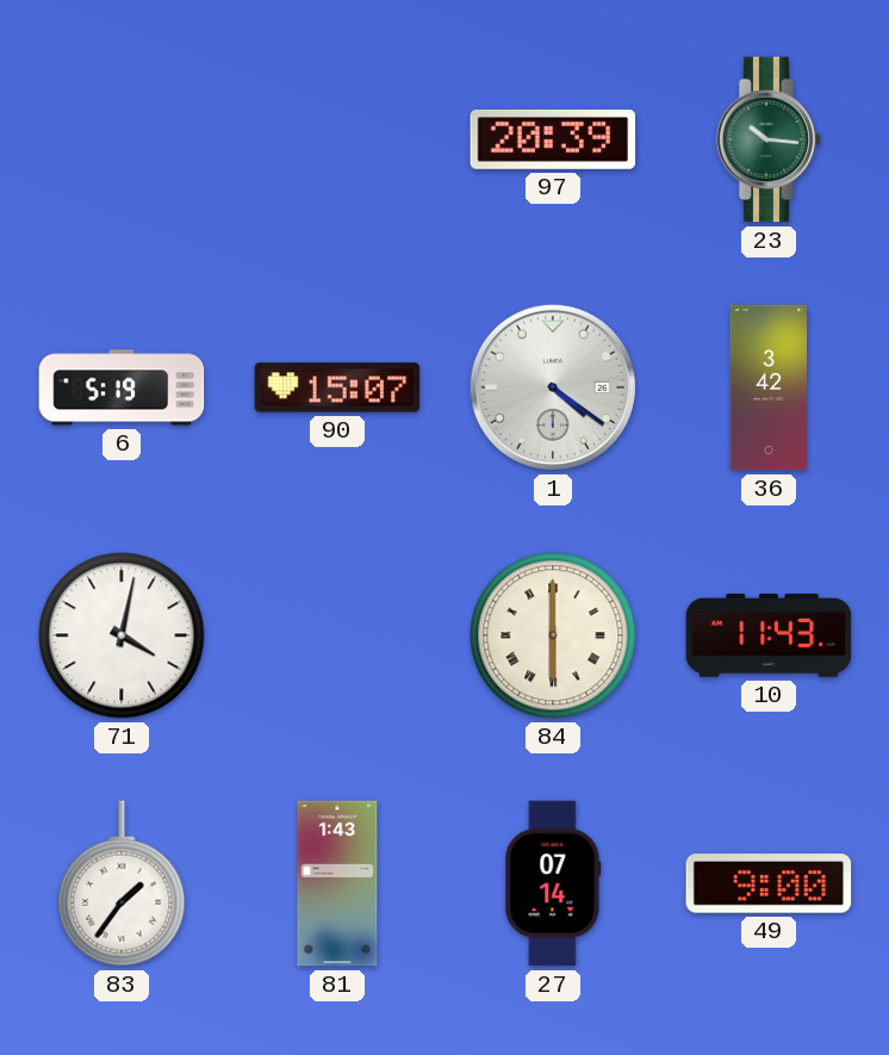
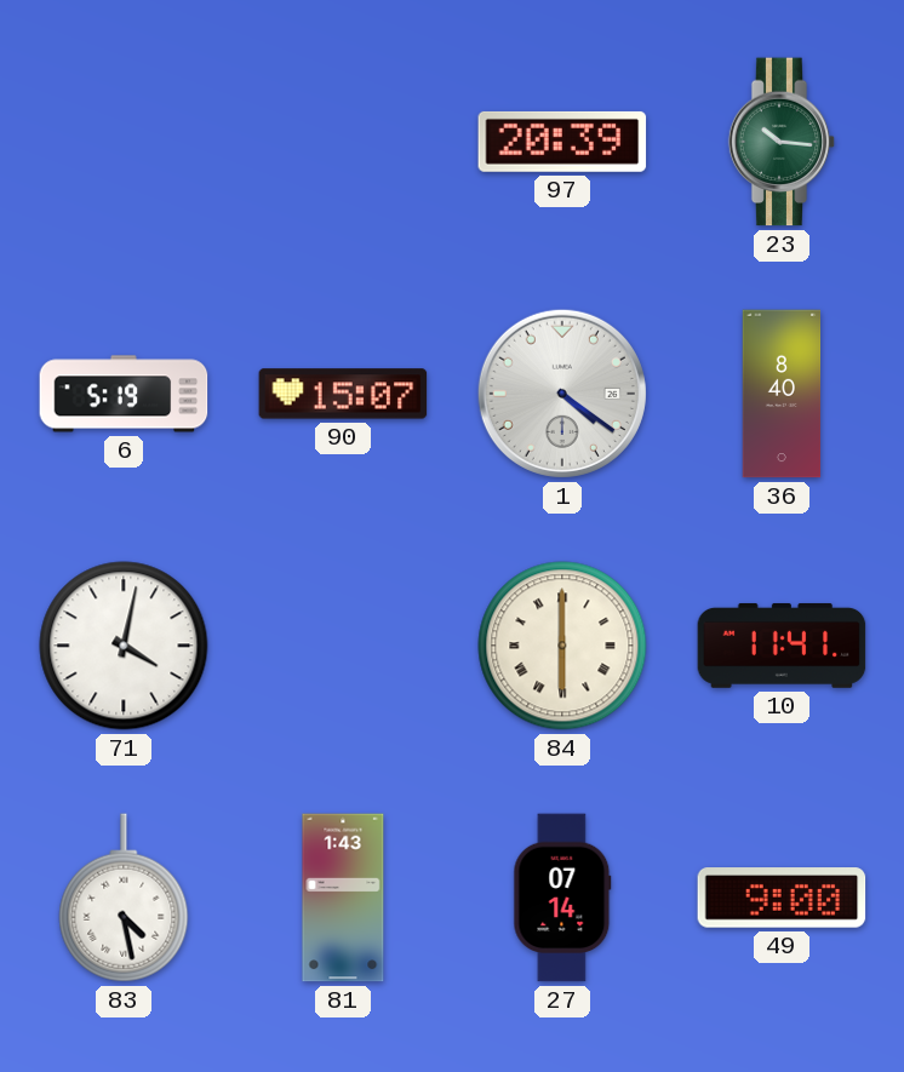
36: 3:42 -> 8:40 (782, 394)
10: 11:43 -> 11:41 (782, 646)
83: 1:36 -> 4:28 (124, 898)
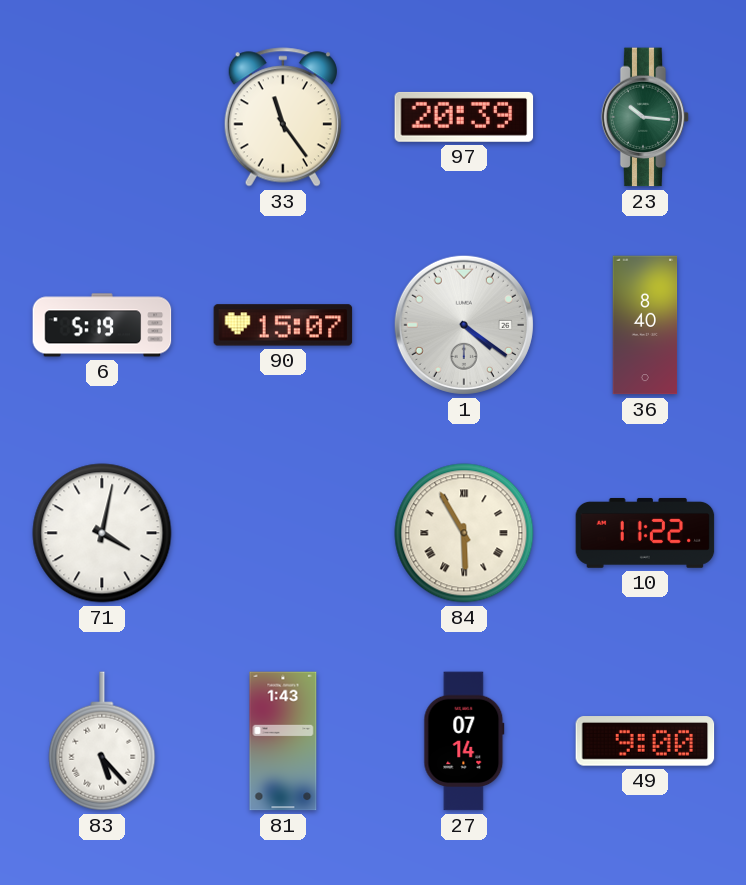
33: none -> 11:24 (283, 117)
84: 6:00 -> 5:55 (464, 533)
10: 11:41 -> 11:22 (645, 533)
83: 4:28 -> 5:23 (102, 741)
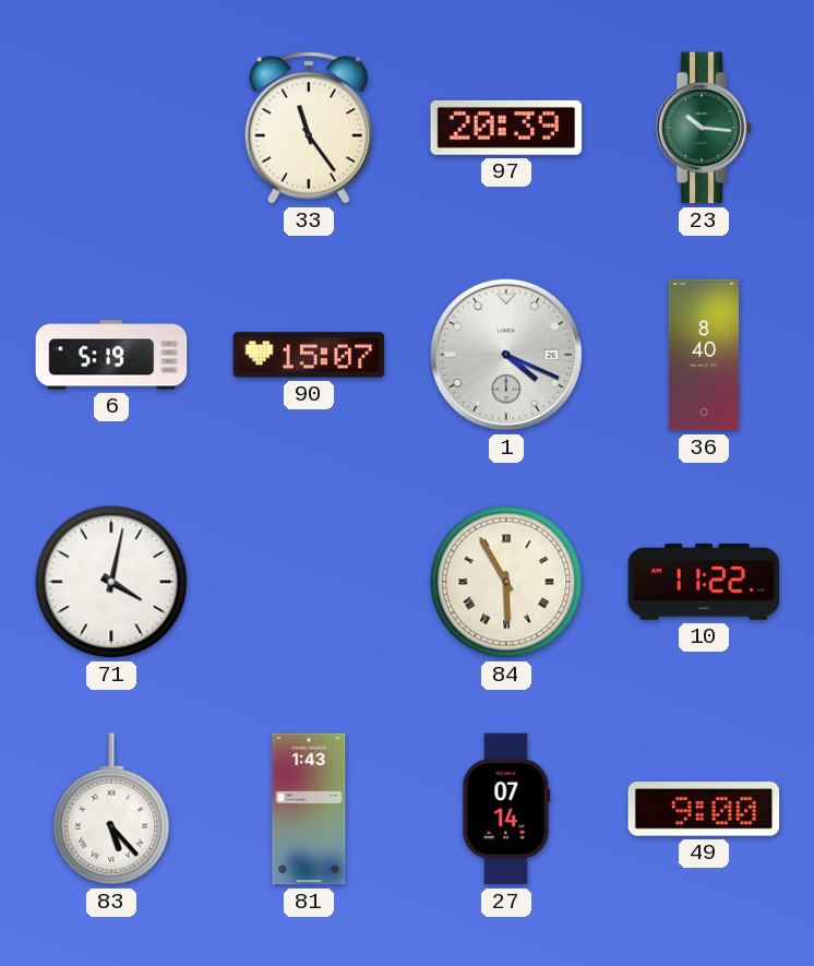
1: 4:21 -> 4:19 (506, 355)
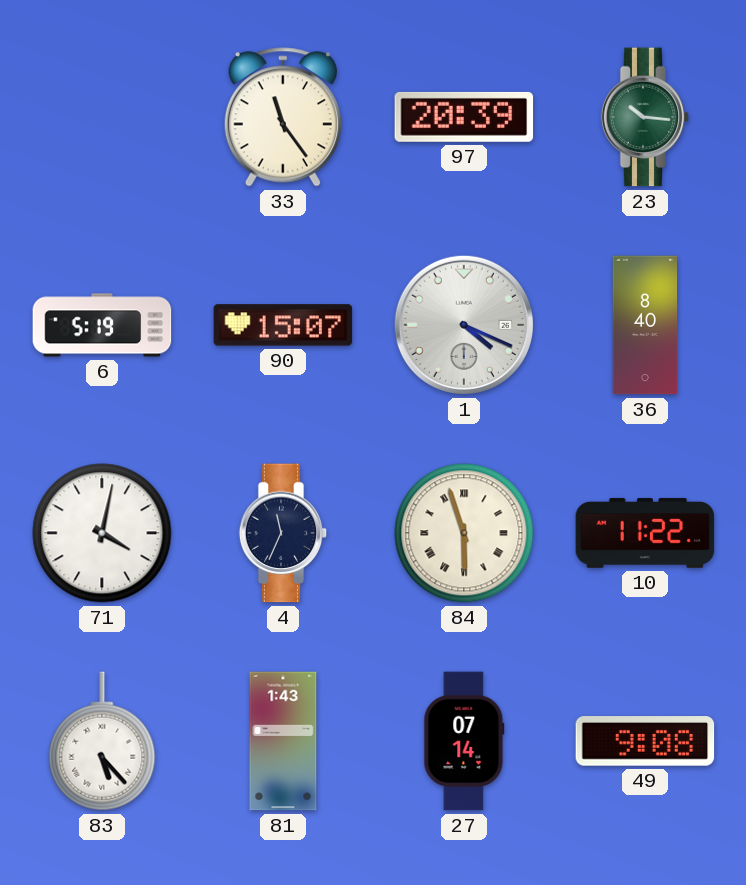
4: none -> 11:34 (283, 533)
84: 5:55 -> 5:57 (464, 533)
49: 9:00 -> 9:08 (645, 741)
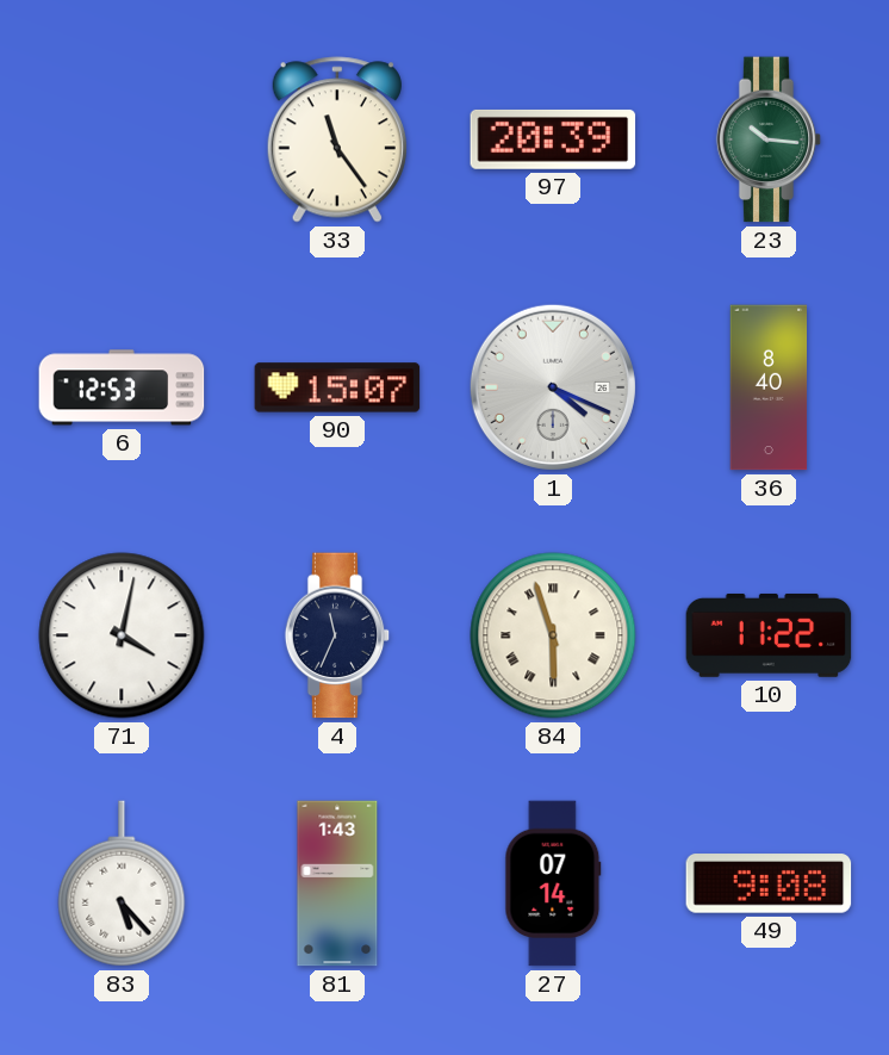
6: 5:19 -> 12:53 (122, 387)
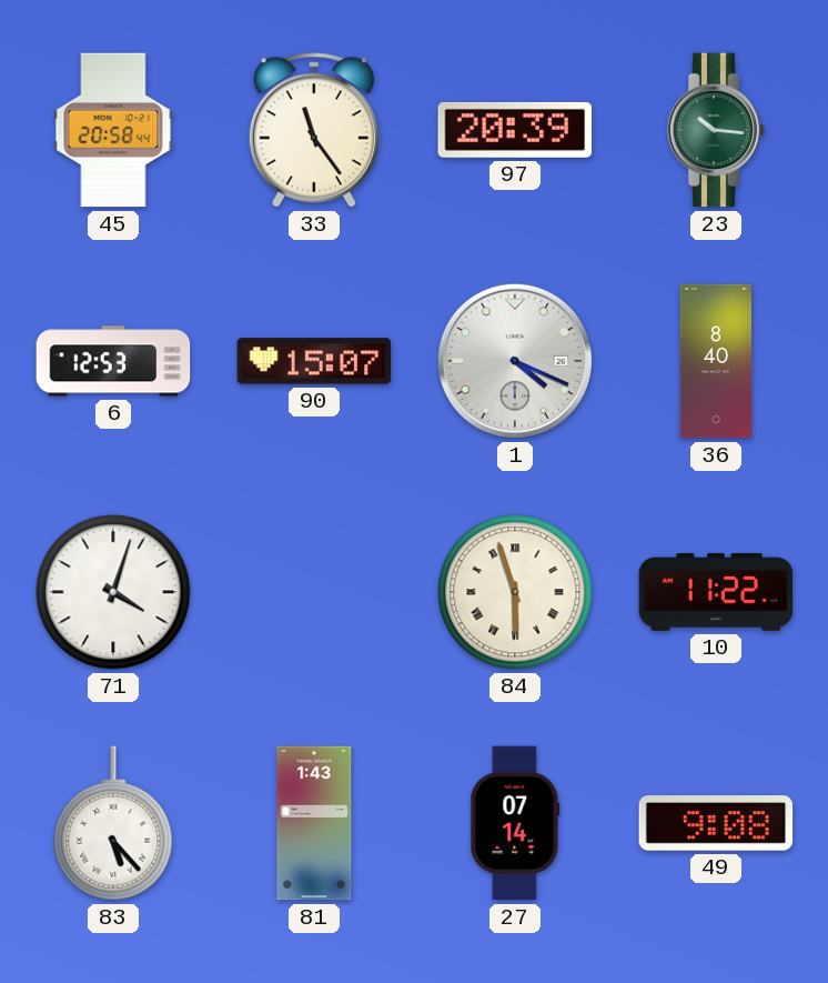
45: none -> 20:58 (113, 130)
71: 4:02 -> 4:03 (113, 592)
4: 11:34 -> none (337, 635)
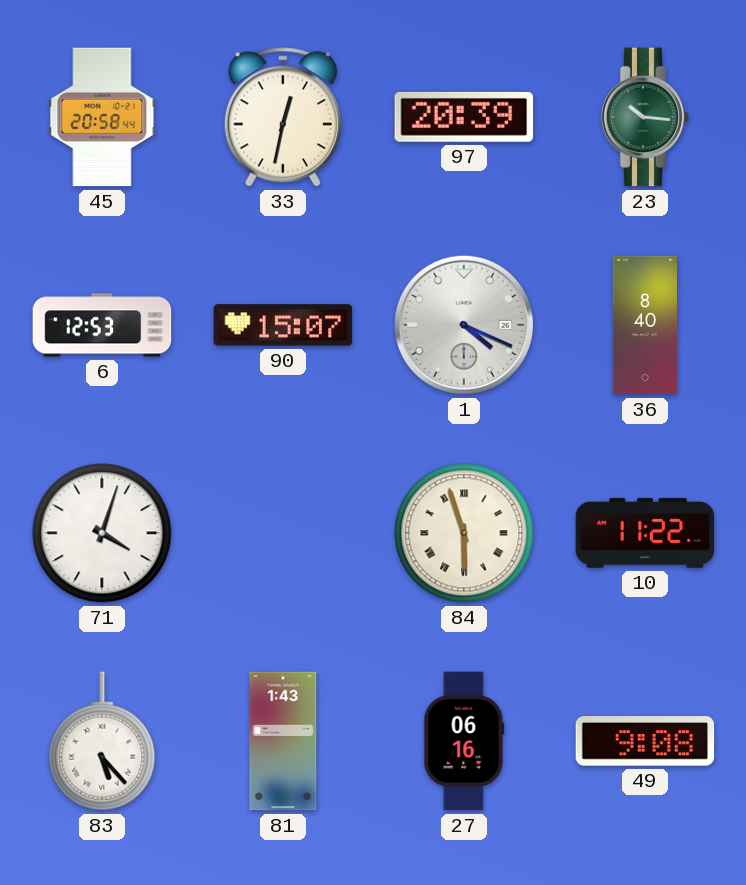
33: 11:24 -> 12:32 (283, 117)
27: 07:14 -> 06:16 (464, 741)
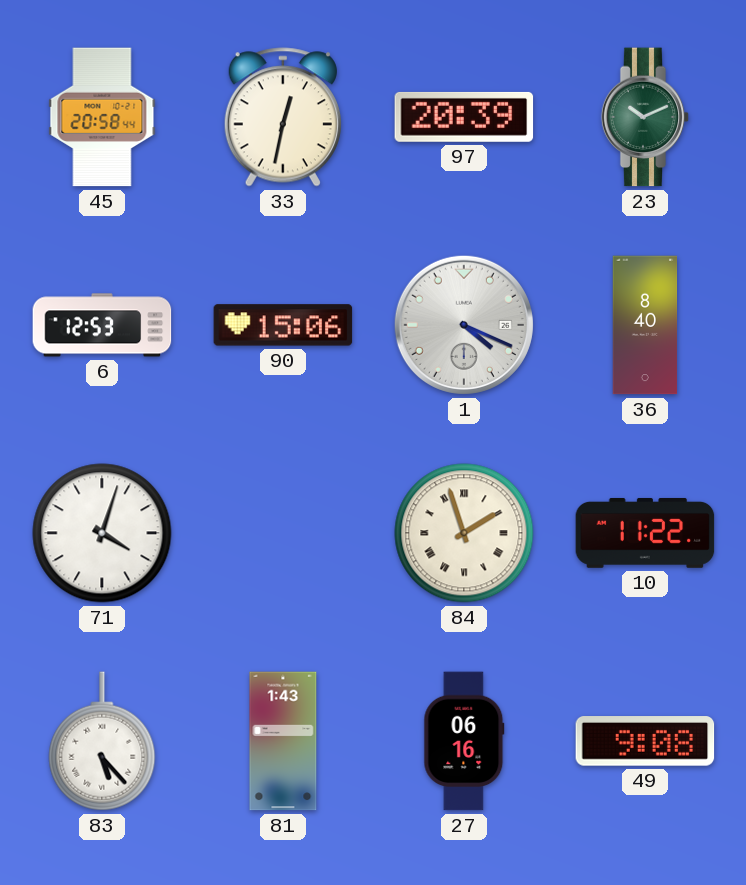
23: 10:16 -> 10:11 (645, 117)
90: 15:07 -> 15:06 (283, 325)
84: 5:57 -> 1:57 (464, 533)
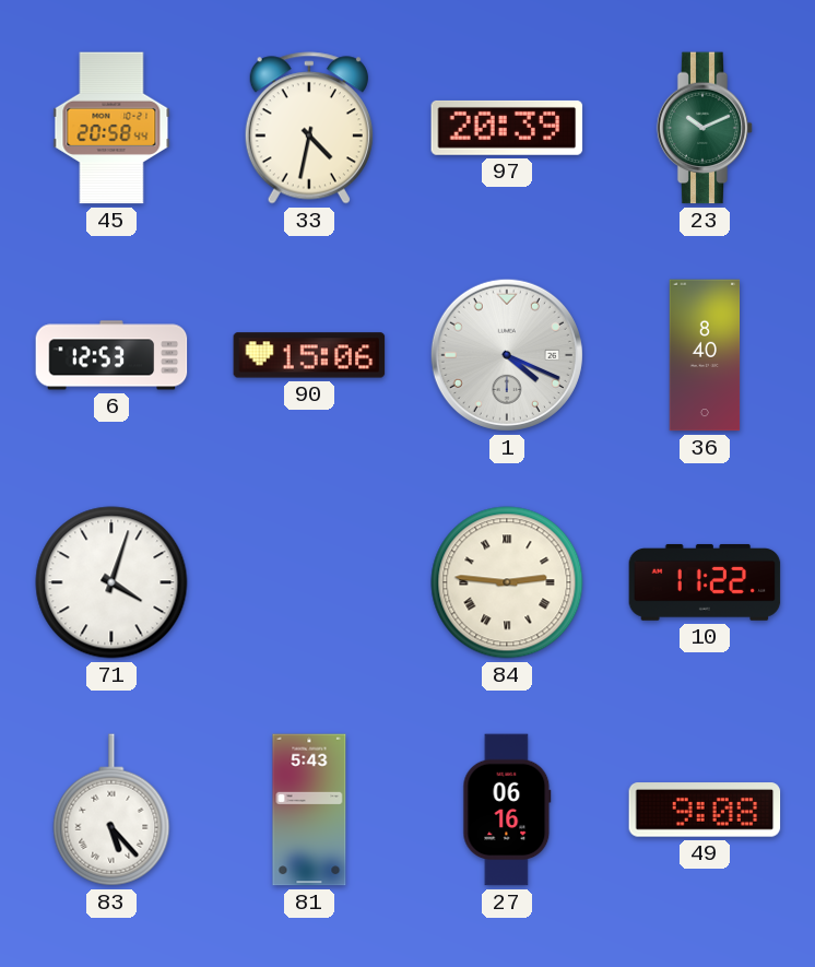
33: 12:32 -> 4:32 (309, 128)
84: 1:57 -> 2:46 (507, 582)
81: 1:43 -> 5:43 (309, 810)
